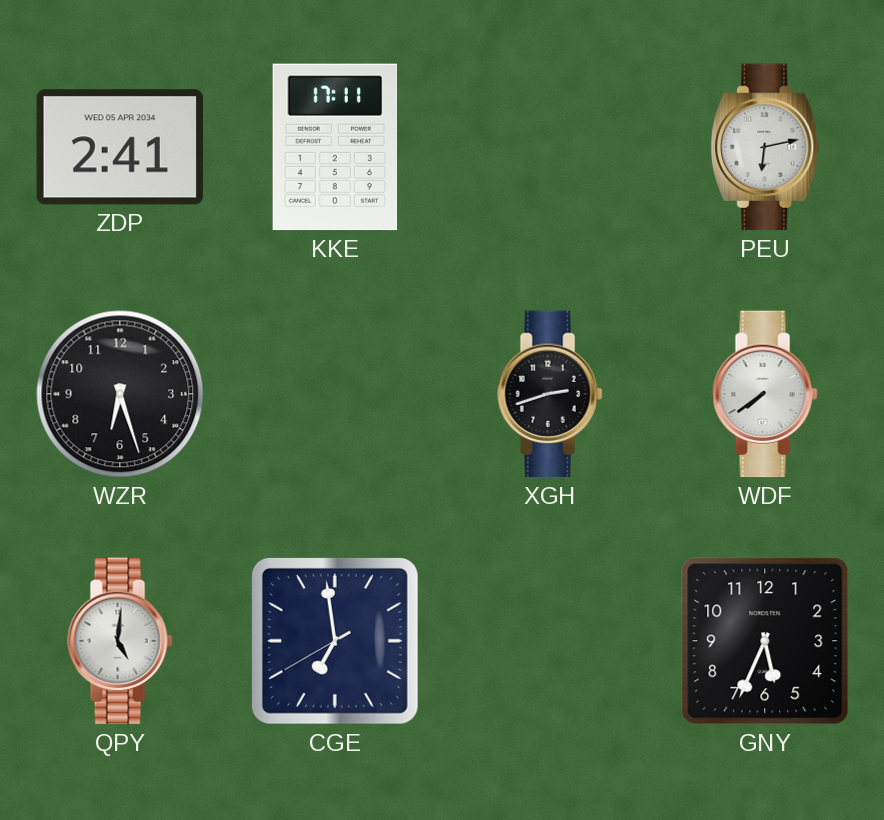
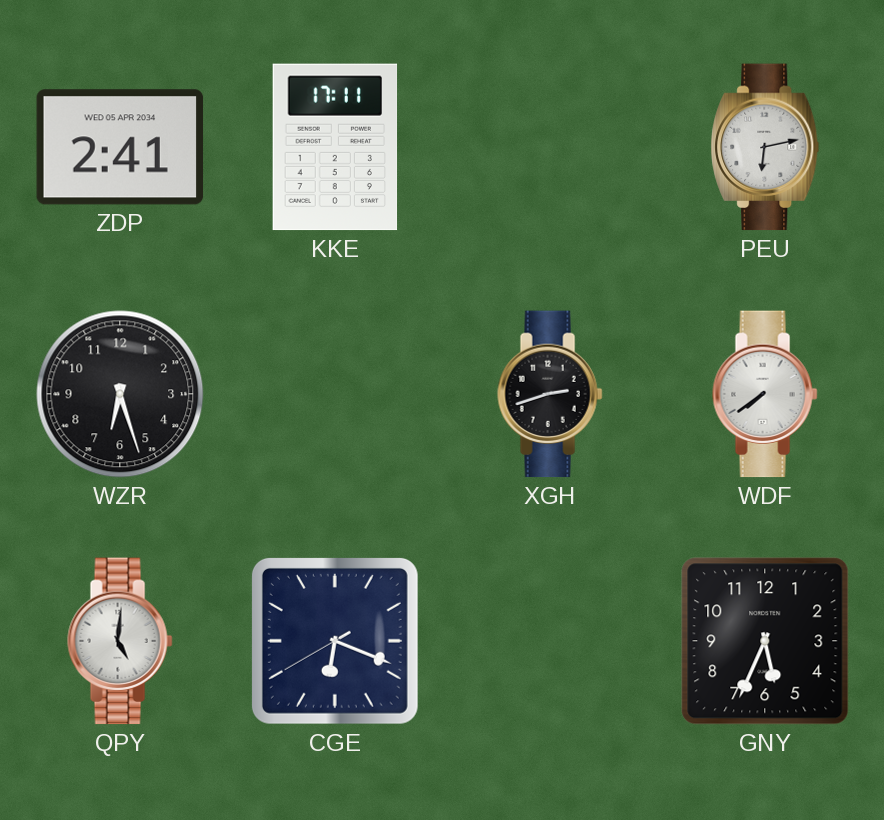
CGE: 6:58 -> 6:18 (335, 641)
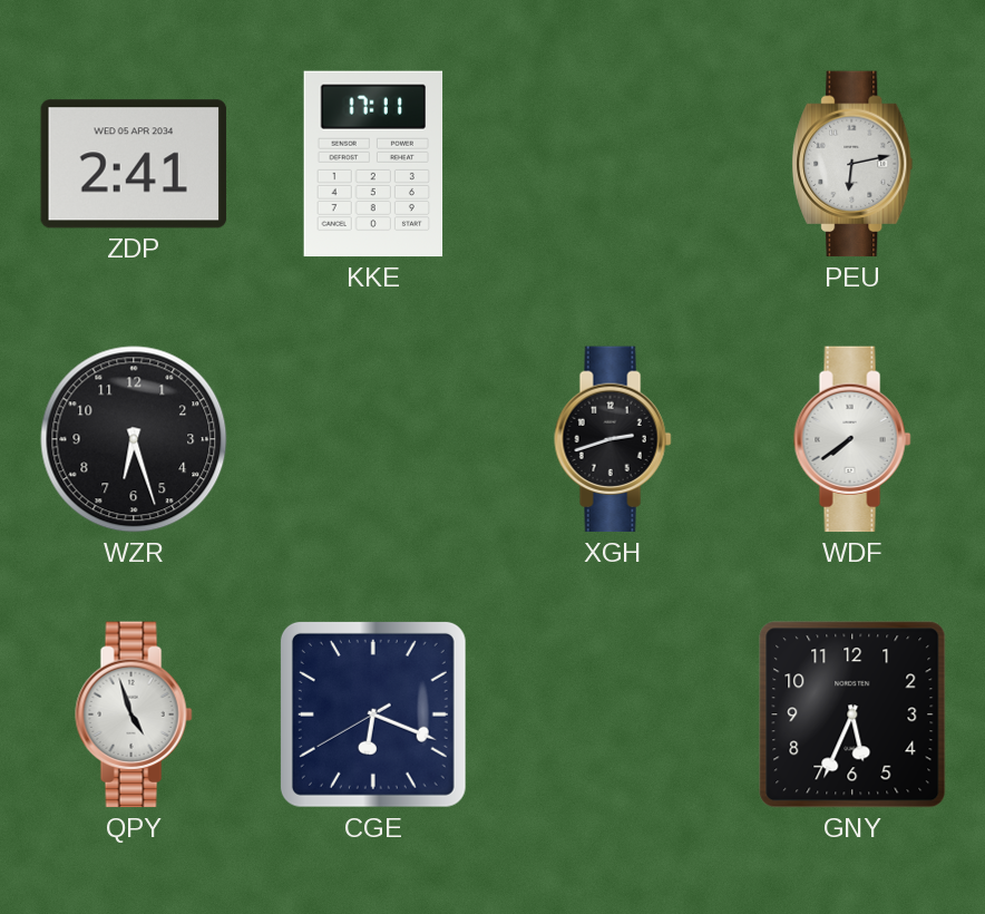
QPY: 5:01 -> 4:57 (134, 714)
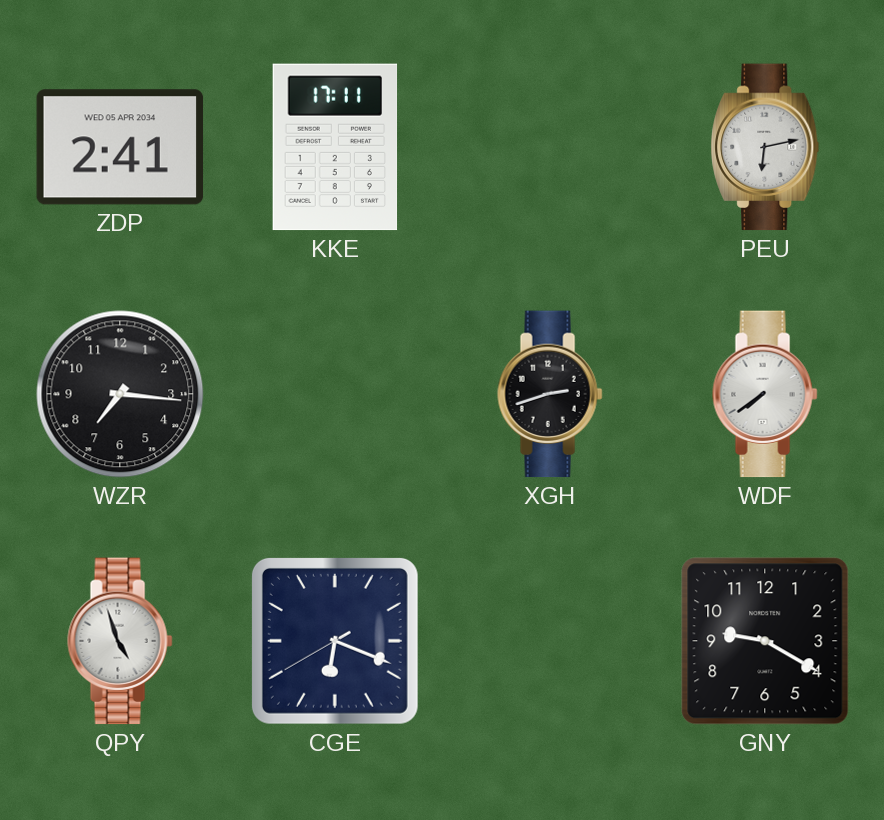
WZR: 6:27 -> 7:16 (120, 394)
GNY: 5:34 -> 9:20 (765, 641)
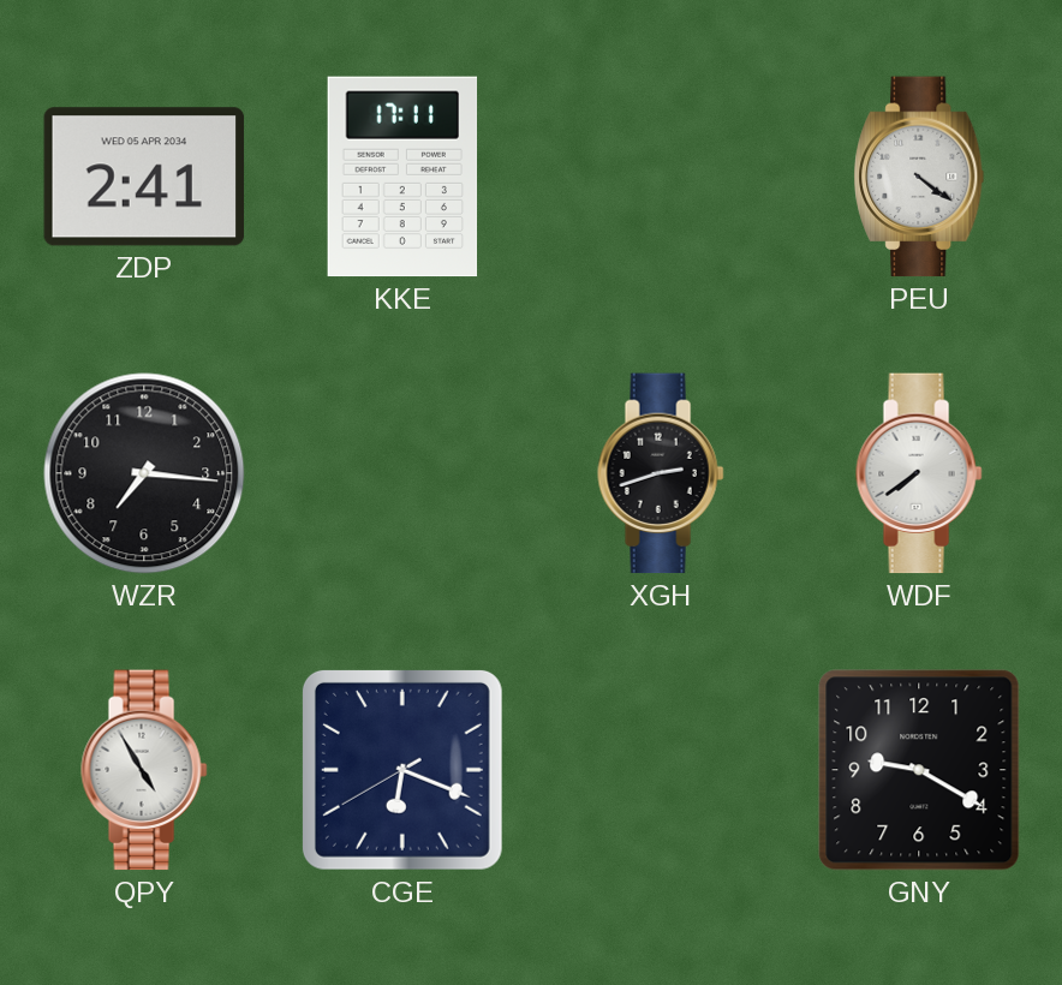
PEU: 6:13 -> 4:21 (919, 177)
QPY: 4:57 -> 4:55 (144, 770)
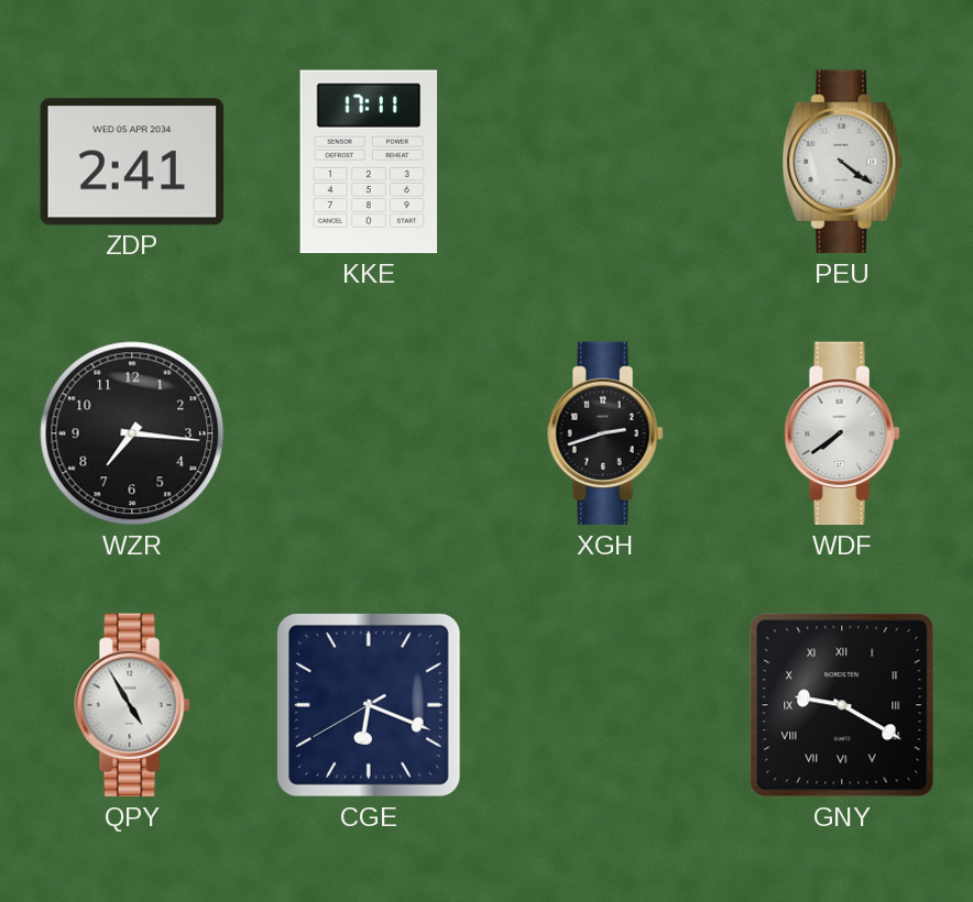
GNY numerals: Arabic -> Roman (842, 705)
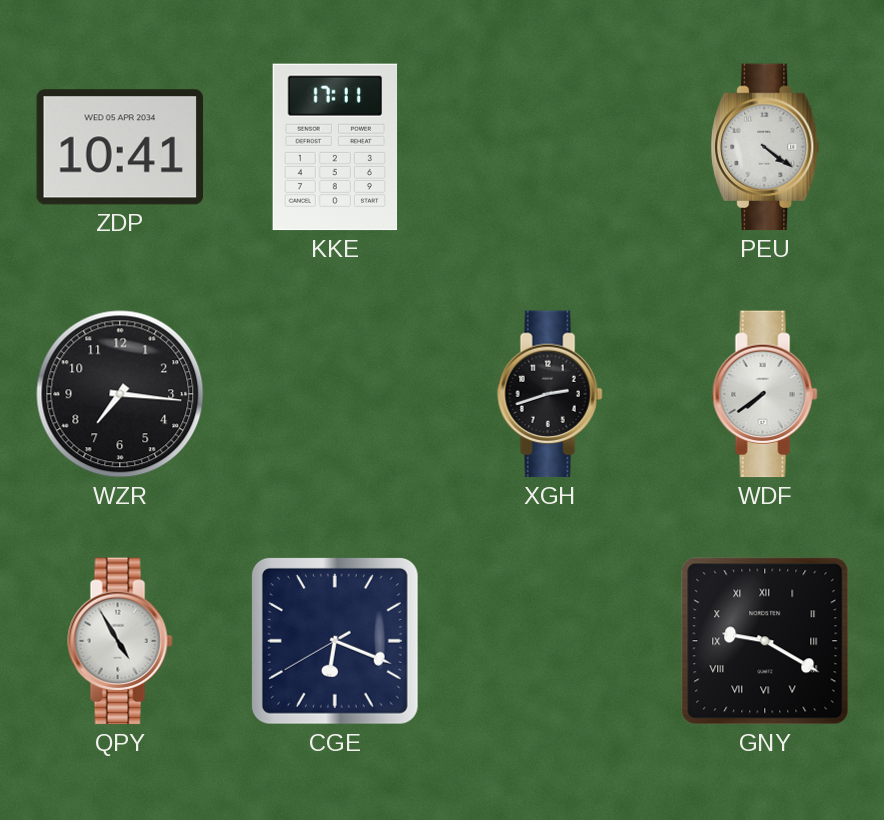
ZDP: 2:41 -> 10:41 (120, 147)
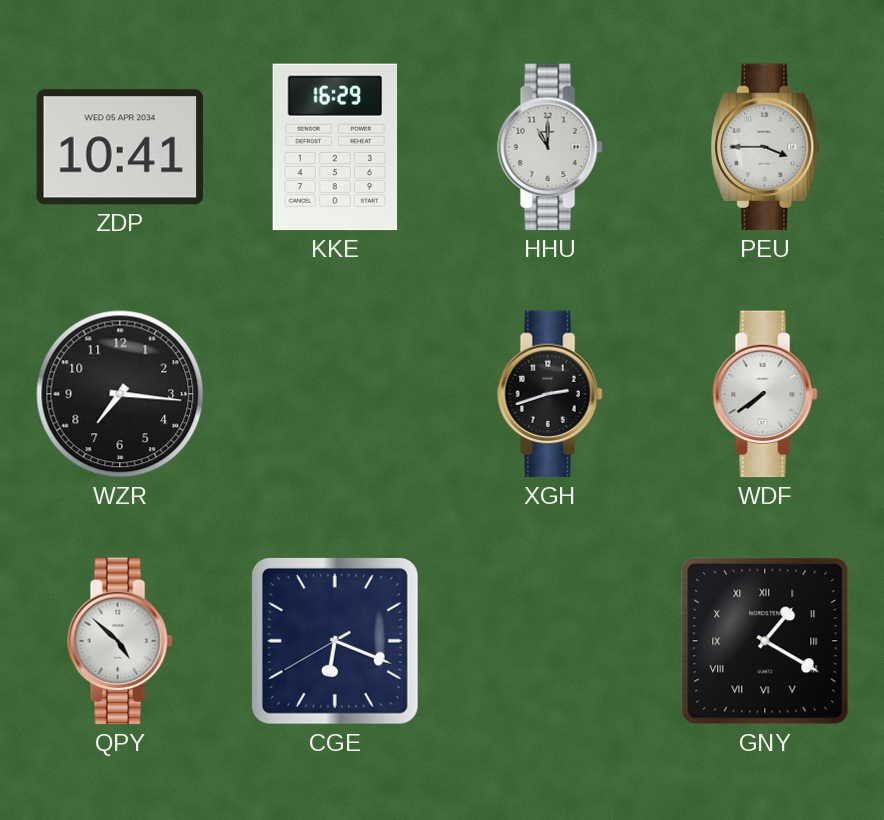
KKE: 17:11 -> 16:29 (335, 147)
HHU: none -> 11:00 (550, 147)
PEU: 4:21 -> 3:45 (765, 147)
QPY: 4:55 -> 4:52 (120, 641)
GNY: 9:20 -> 1:20 (765, 641)
